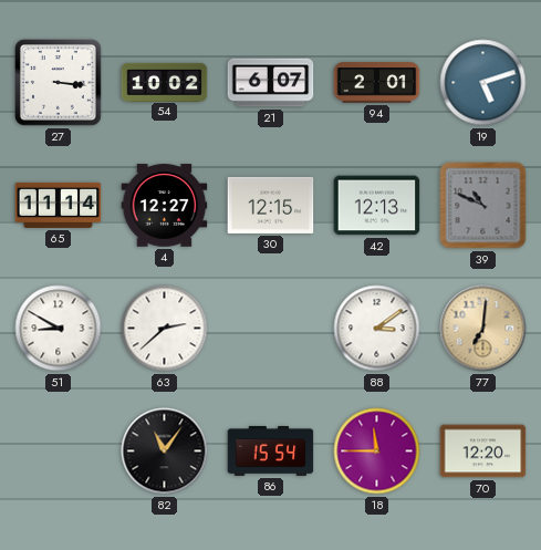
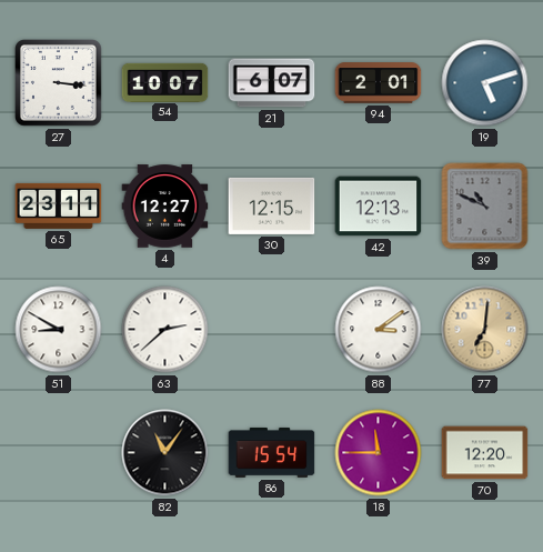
54: 10:02 -> 10:07 (165, 82)
65: 11:14 -> 23:11 (59, 205)
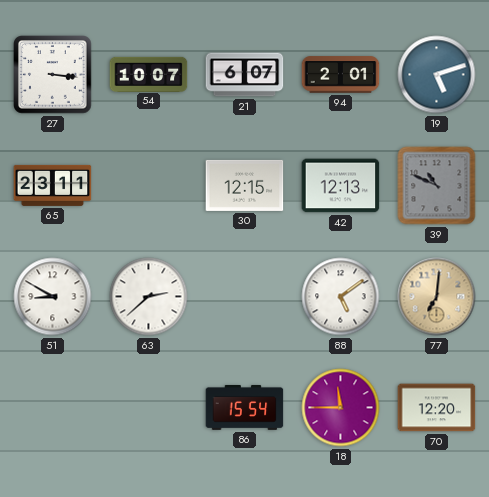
4: 12:27 -> none (165, 207)
88: 3:09 -> 5:09 (341, 297)
82: 11:06 -> none (165, 453)
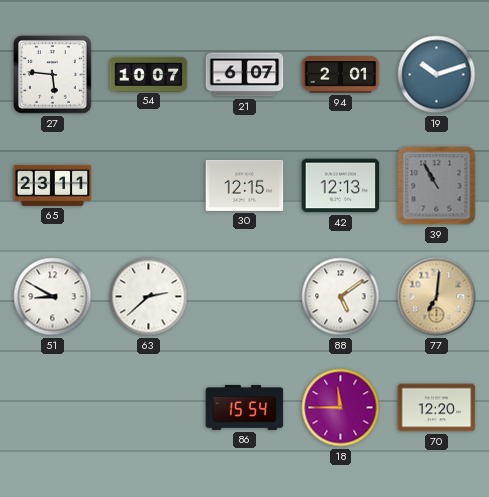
27: 3:16 -> 5:46 (53, 75)
19: 5:12 -> 10:12 (437, 75)
39: 10:49 -> 10:55 (437, 186)
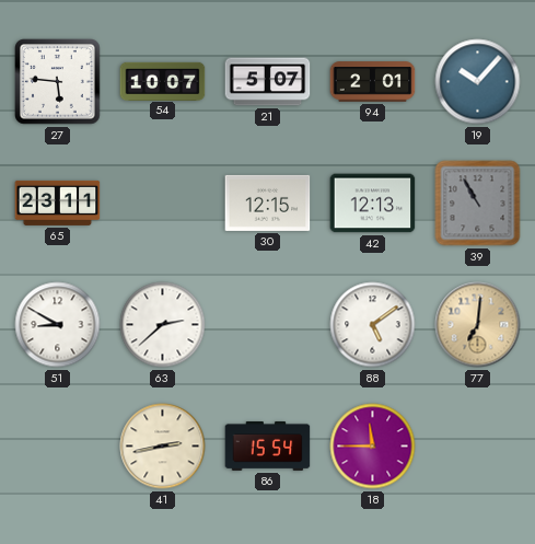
21: 6:07 -> 5:07 (268, 82)
19: 10:12 -> 10:07 (478, 82)
41: none -> 2:43 (163, 447)
70: 12:20 -> none (437, 408)
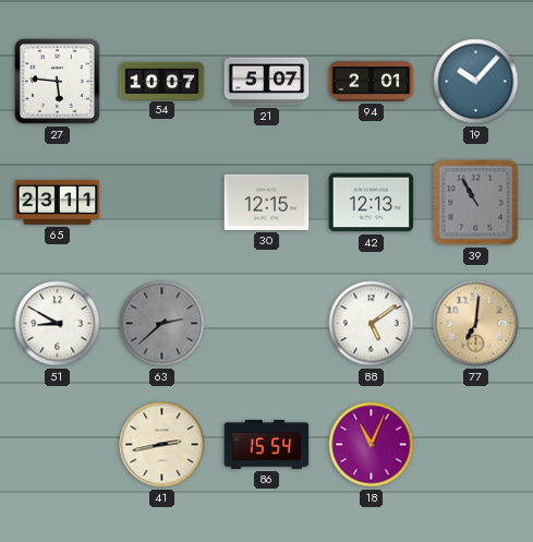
63 dial: white -> grey (162, 324)
18: 11:45 -> 11:04 (372, 445)
